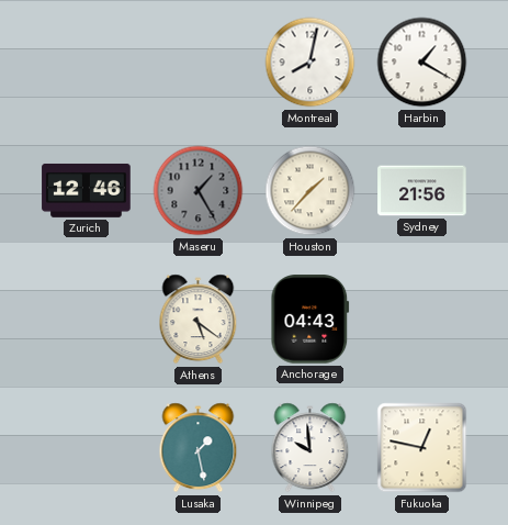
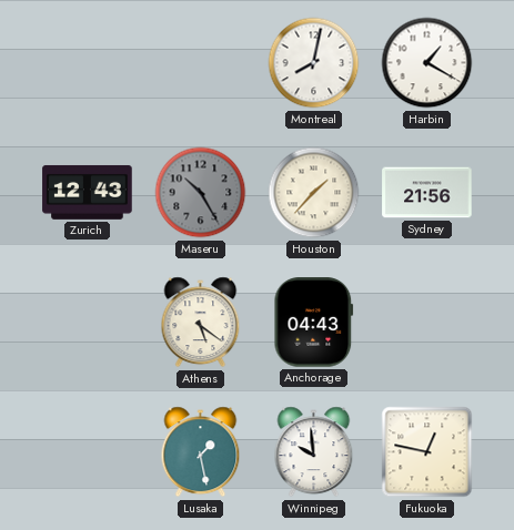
Zurich: 12:46 -> 12:43 (88, 192)
Maseru: 1:25 -> 10:25 (201, 193)
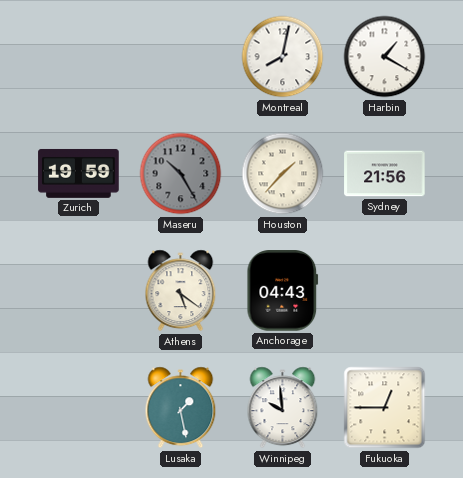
Zurich: 12:43 -> 19:59 (79, 173)
Fukuoka: 12:47 -> 12:45 (385, 408)
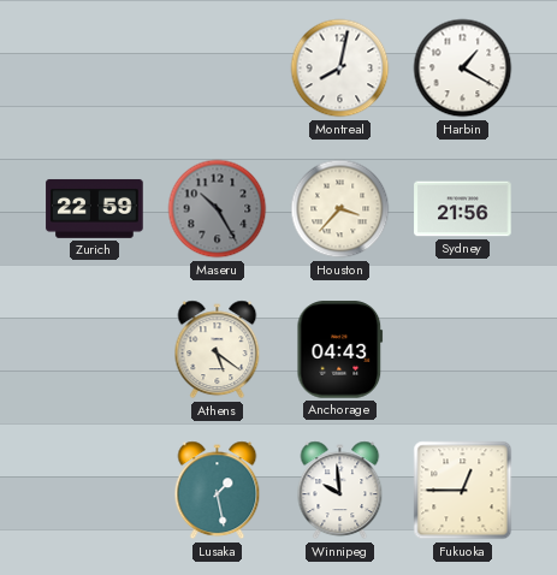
Zurich: 19:59 -> 22:59 (95, 208)
Houston: 1:37 -> 3:37 (340, 209)
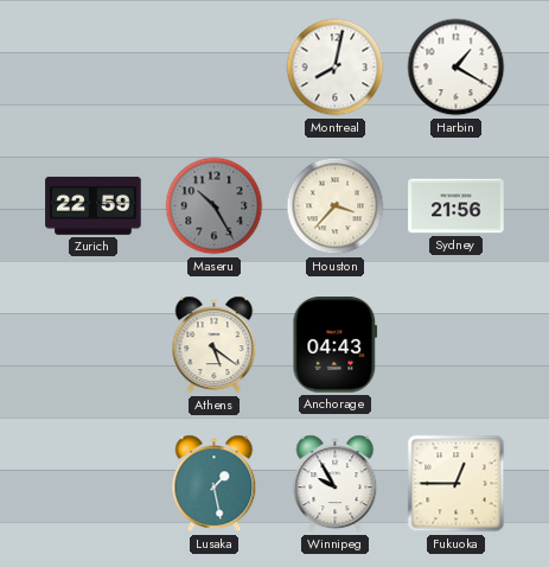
Winnipeg: 9:59 -> 9:55 (336, 484)
